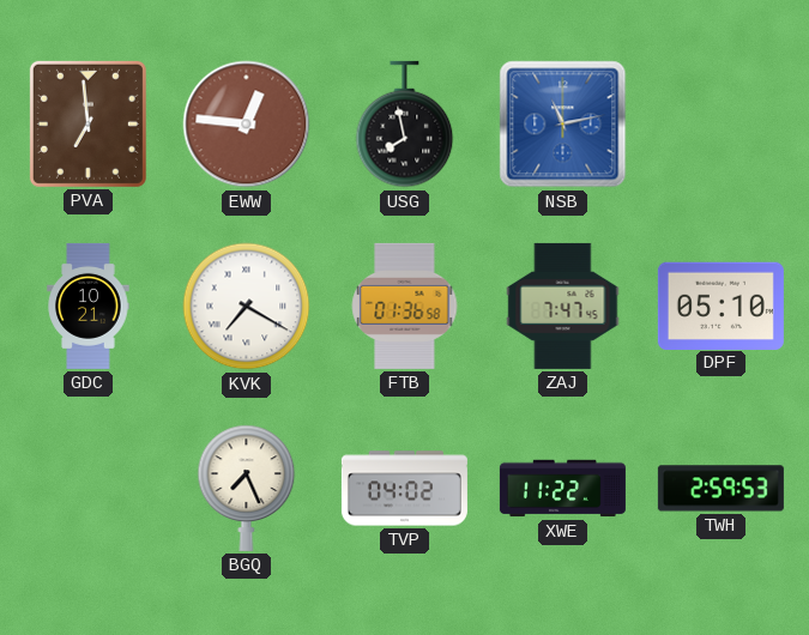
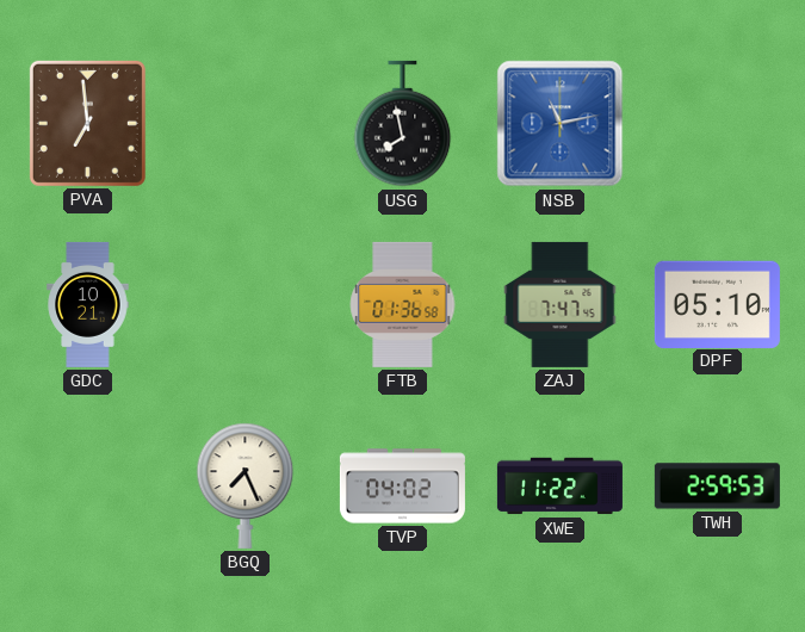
EWW: 12:46 -> none (247, 125)
KVK: 7:20 -> none (247, 307)
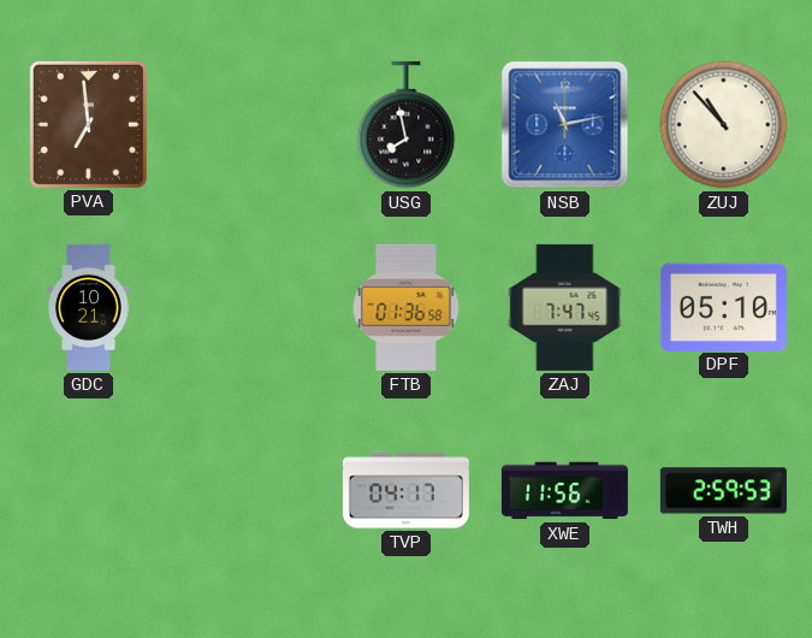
ZUJ: none -> 10:53 (724, 125)
BGQ: 7:26 -> none (246, 485)
TVP: 04:02 -> 04:17 (405, 491)
XWE: 11:22 -> 11:56 (564, 491)
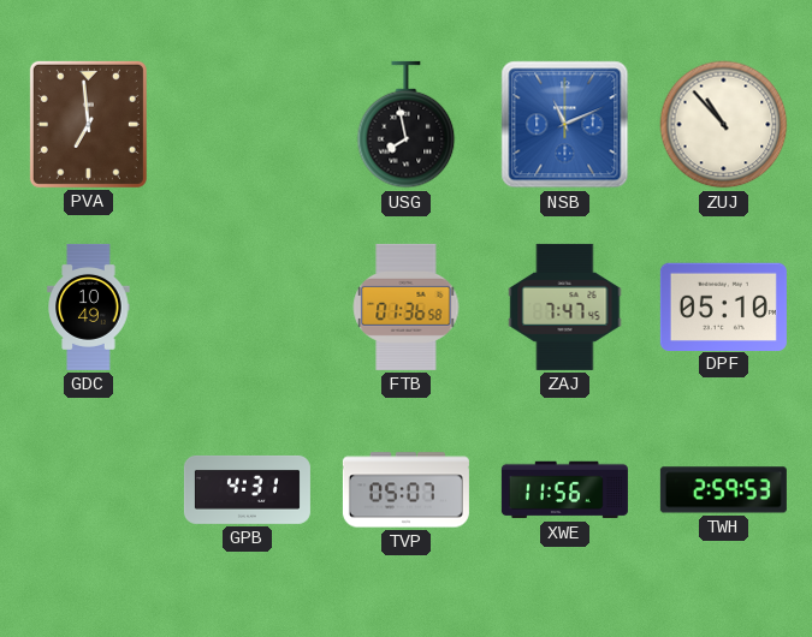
NSB: 11:13 -> 11:11 (565, 125)
GDC: 10:21 -> 10:49 (89, 306)
GPB: none -> 4:31 (247, 489)
TVP: 04:17 -> 05:07 (405, 490)
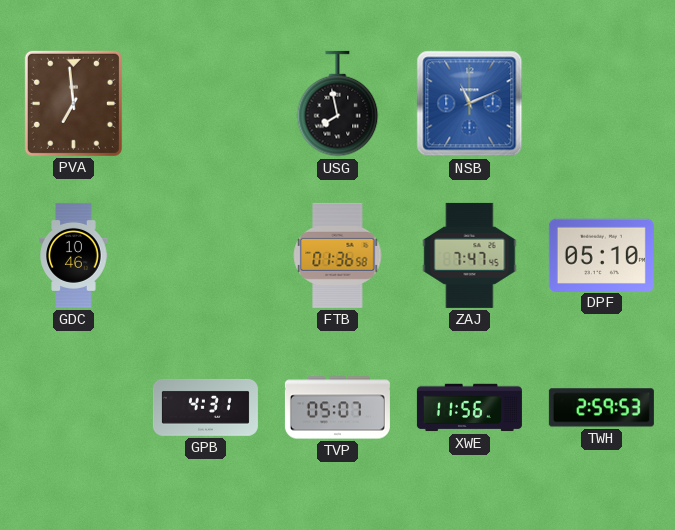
ZUJ: 10:53 -> none (724, 125)
GDC: 10:49 -> 10:46 (74, 255)
